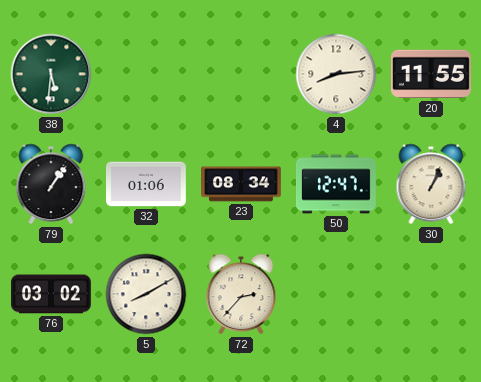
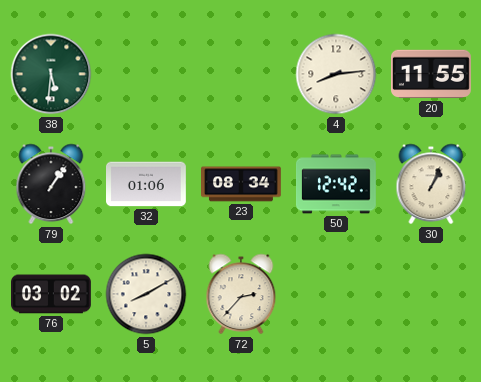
50: 12:47 -> 12:42 (337, 184)
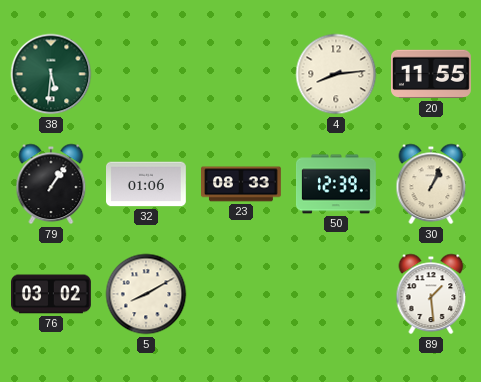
23: 08:34 -> 08:33 (242, 184)
50: 12:42 -> 12:39 (337, 184)
72: 2:37 -> none (241, 294)
89: none -> 1:29 (431, 294)
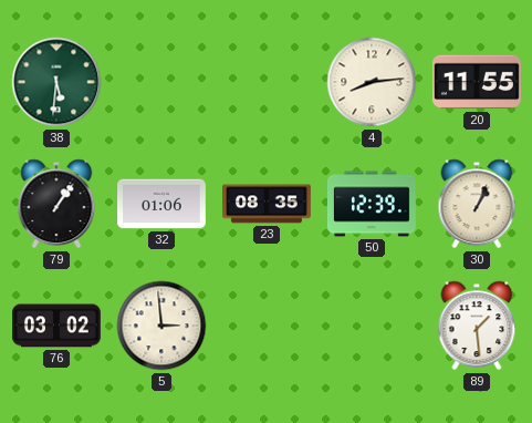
23: 08:33 -> 08:35 (268, 204)
5: 8:10 -> 2:59 (161, 326)
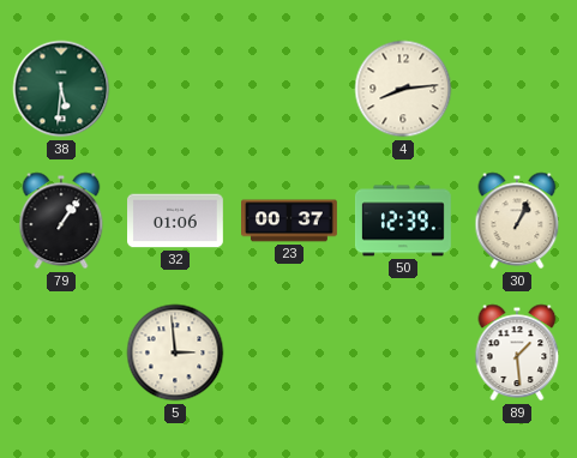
20: 11:55 -> none (478, 82)
23: 08:35 -> 00:37 (290, 221)
76: 03:02 -> none (58, 326)
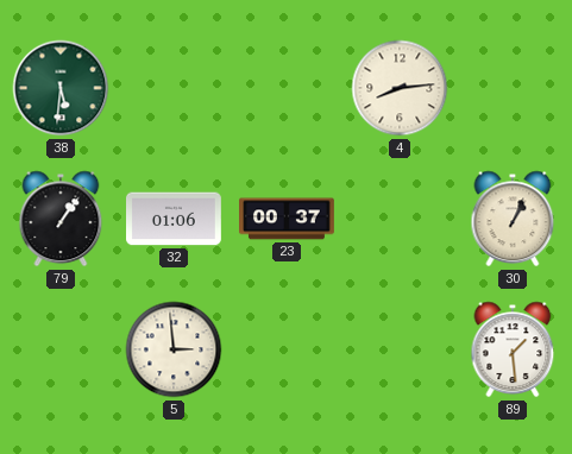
50: 12:39 -> none (404, 221)
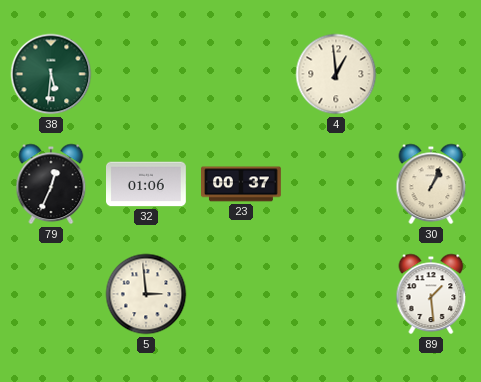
4: 8:14 -> 12:59 (336, 74)
79: 1:06 -> 12:34 (51, 184)
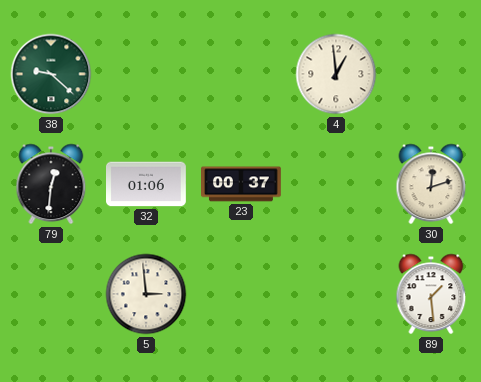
38: 5:31 -> 9:22 (51, 74)
79: 12:34 -> 12:31 (51, 184)
30: 1:04 -> 12:12 (431, 184)
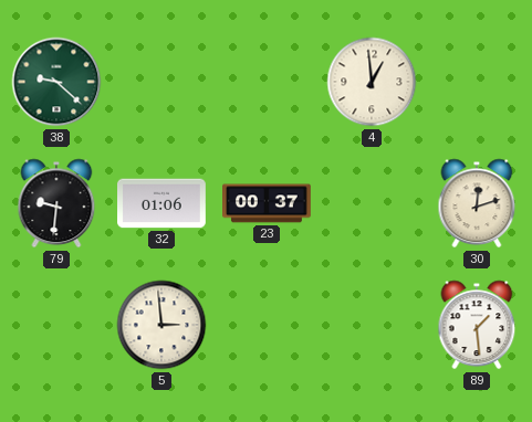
79: 12:31 -> 9:31 (56, 203)
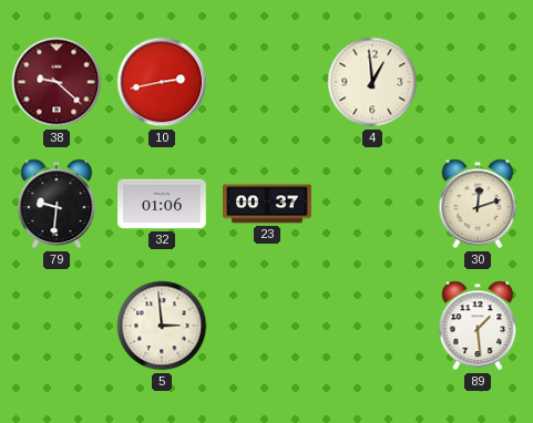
38 dial: green -> burgundy (57, 82)
10: none -> 2:43 (162, 82)
